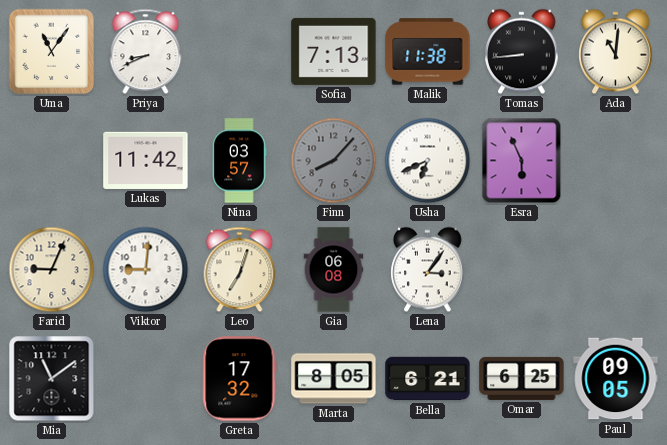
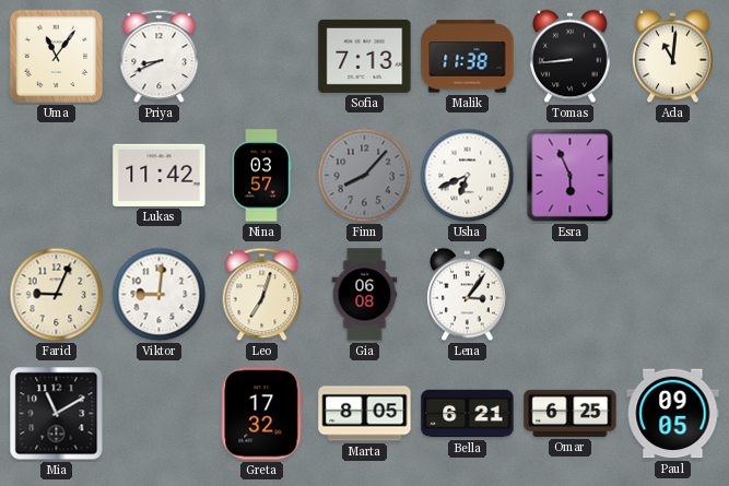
Mia: 11:09 -> 11:10 (57, 414)
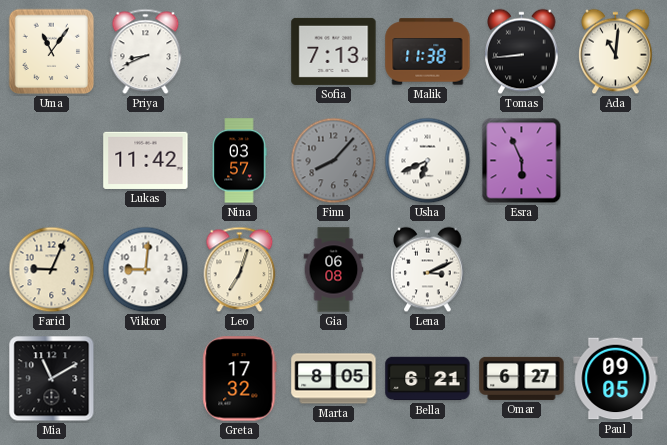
Lena: 3:06 -> 3:11 (428, 270)
Omar: 6:25 -> 6:27 (522, 378)
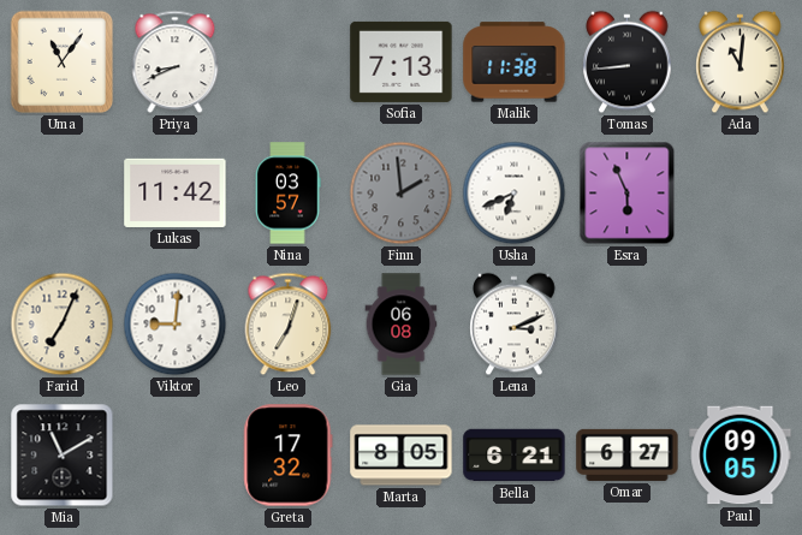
Finn: 8:07 -> 1:59 (402, 194)
Farid: 9:04 -> 7:04 (63, 325)
